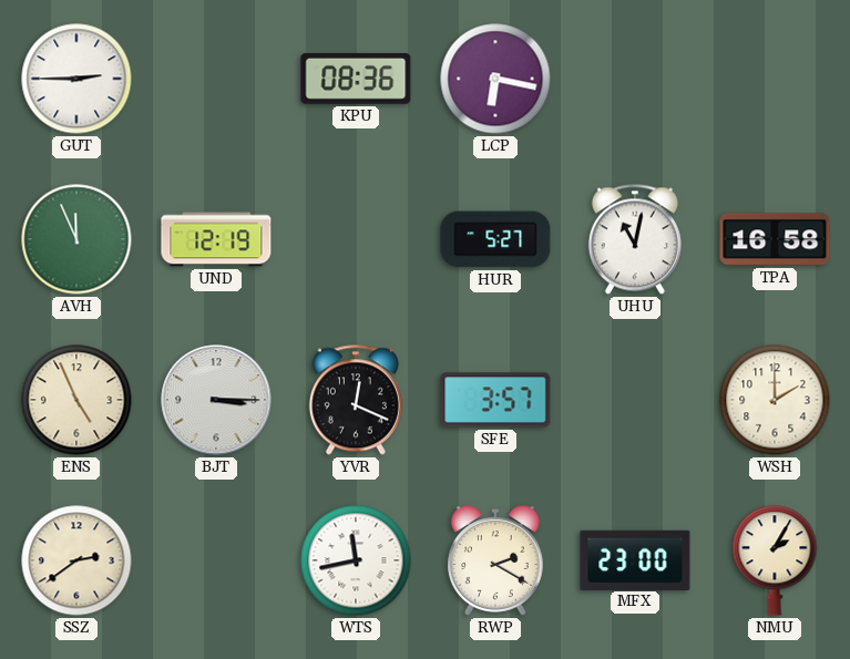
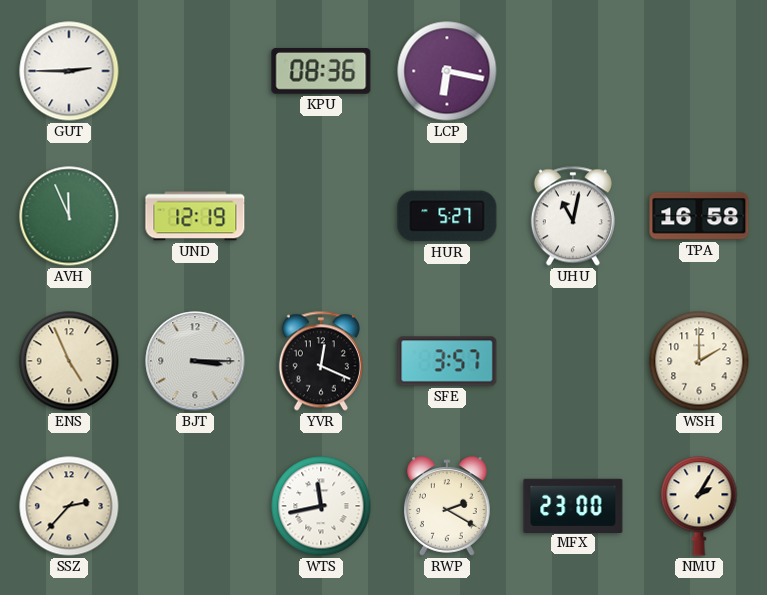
SSZ: 2:39 -> 2:37 (69, 506)
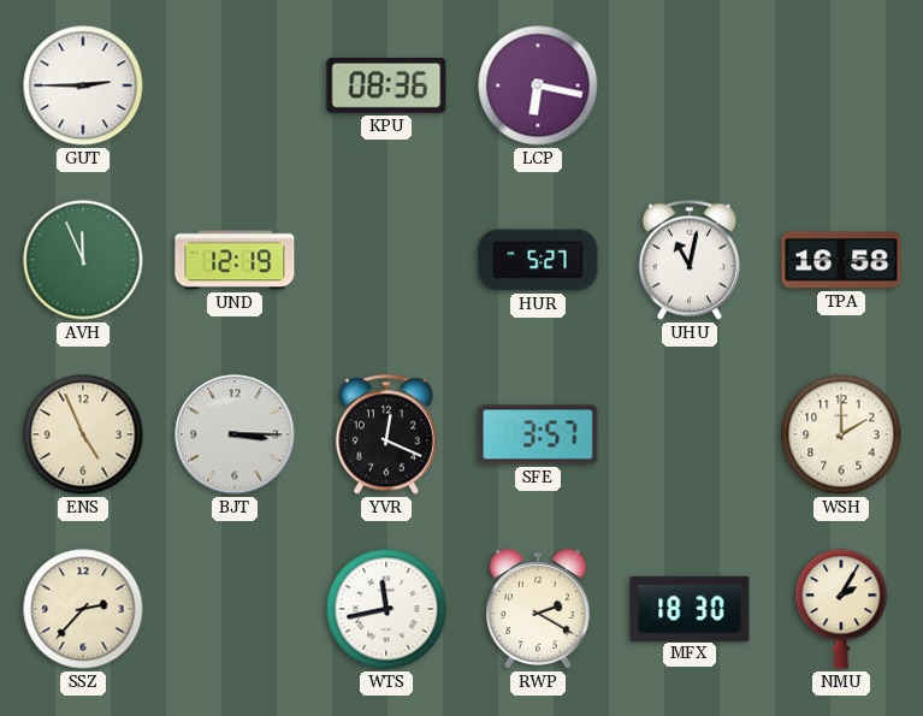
MFX: 23:00 -> 18:30 (690, 608)
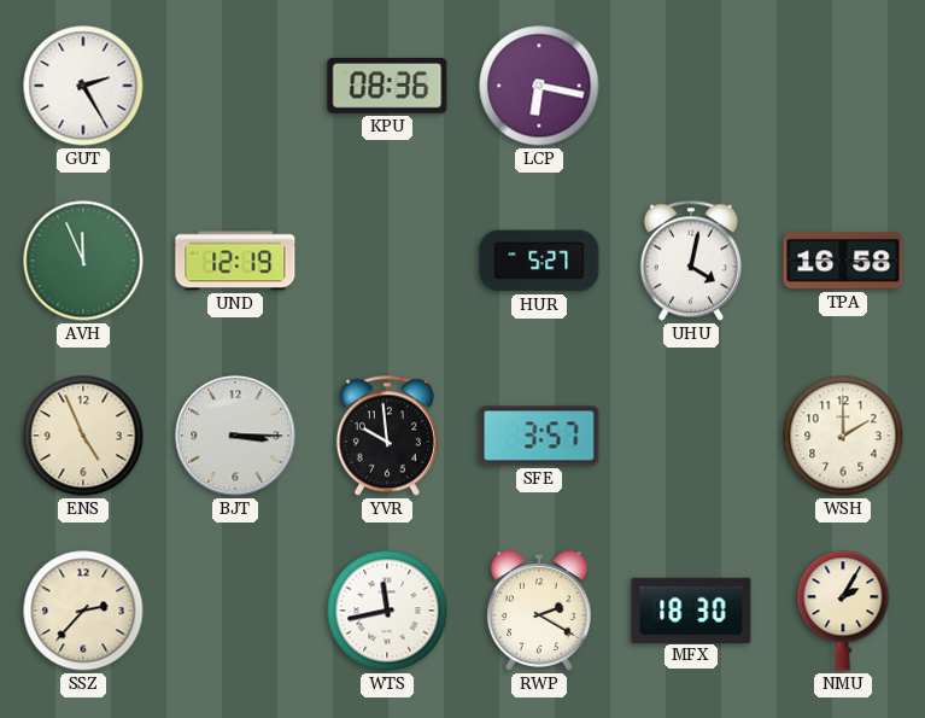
GUT: 2:45 -> 2:25 (83, 86)
UHU: 11:02 -> 4:02 (691, 261)
YVR: 12:19 -> 9:59 (387, 436)
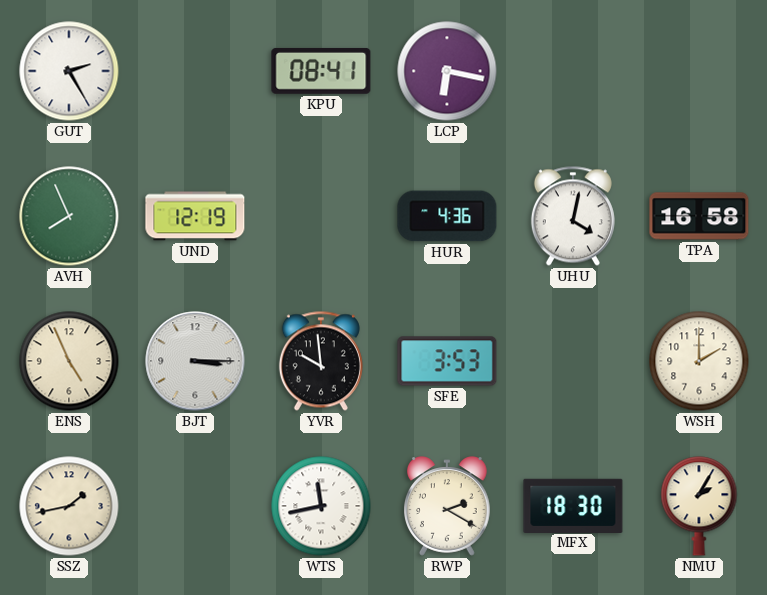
KPU: 08:36 -> 08:41 (321, 71)
AVH: 11:56 -> 7:56 (69, 216)
HUR: 5:27 -> 4:36 (447, 216)
SFE: 3:57 -> 3:53 (447, 361)
SSZ: 2:37 -> 1:43 (69, 506)
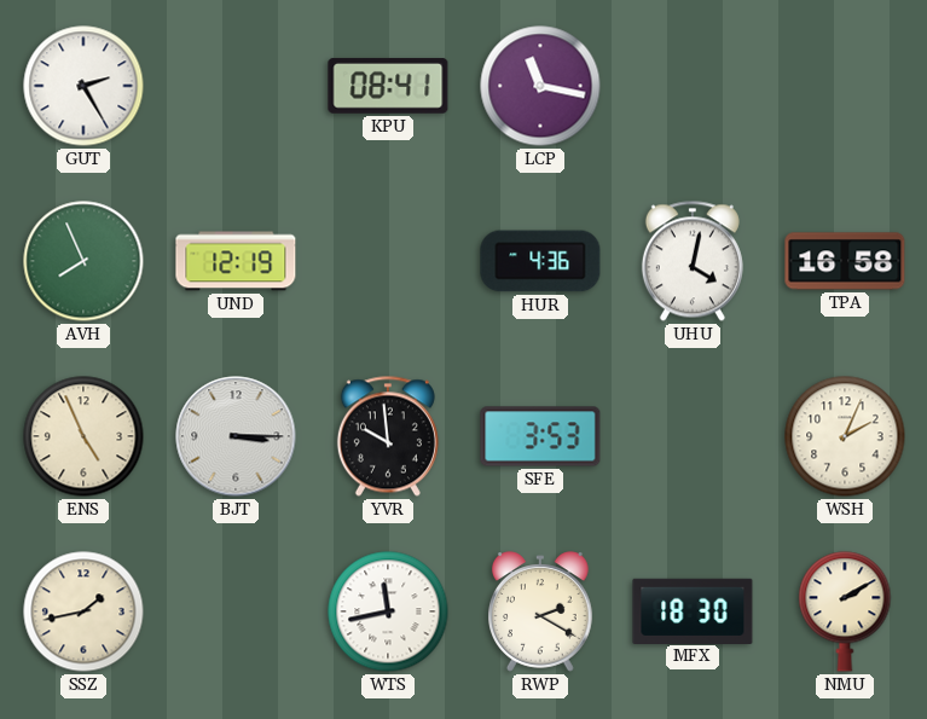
LCP: 6:17 -> 11:17 (540, 86)
WSH: 2:00 -> 2:04 (845, 436)
NMU: 2:05 -> 2:10 (845, 611)
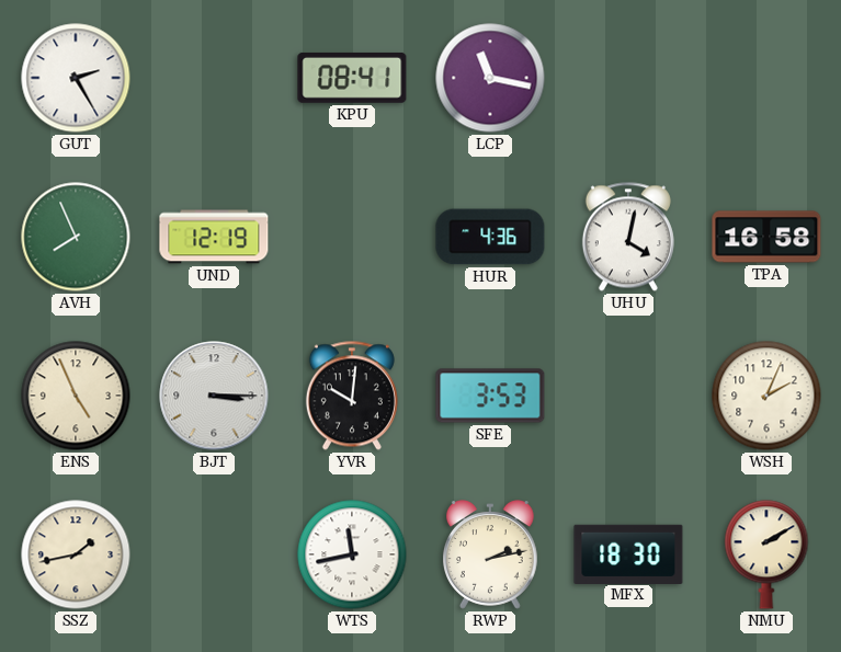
YVR: 9:59 -> 10:01 (352, 396)
RWP: 2:20 -> 2:13 (491, 554)
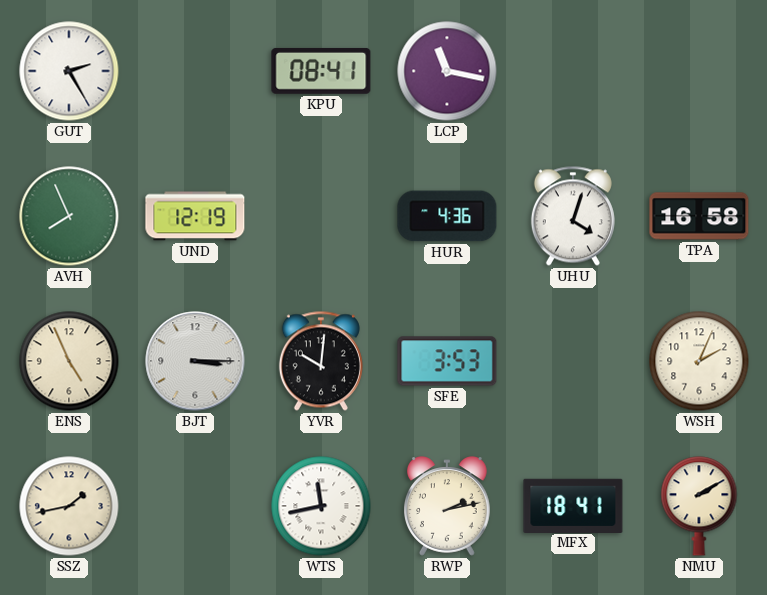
UHU: 4:02 -> 4:03 (573, 216)
MFX: 18:30 -> 18:41 (573, 505)
